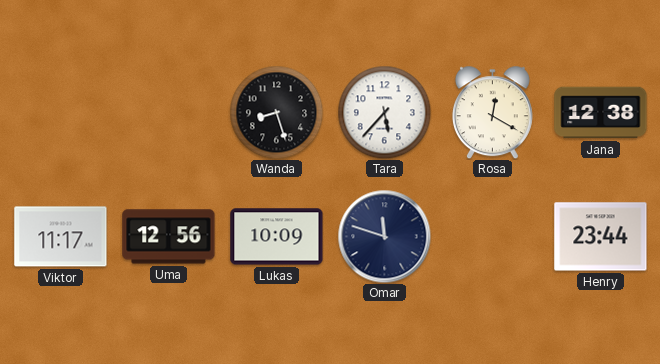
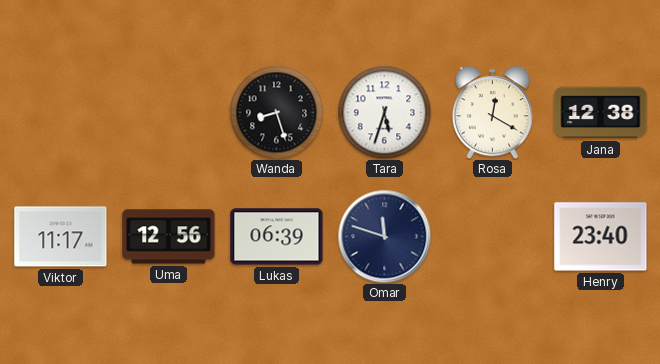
Tara: 5:37 -> 5:33 (384, 112)
Lukas: 10:09 -> 06:39 (277, 237)
Henry: 23:44 -> 23:40 (601, 237)
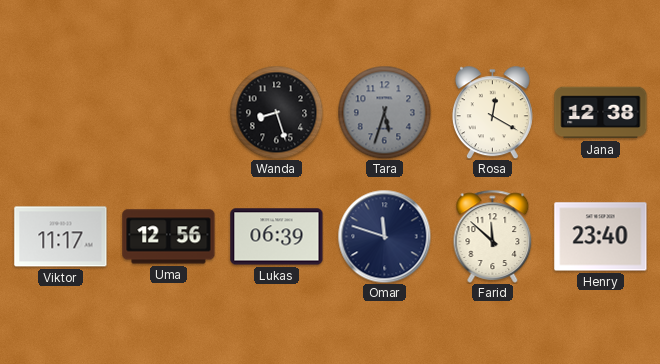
Tara dial: white -> grey (384, 112)
Farid: none -> 11:52 (493, 236)
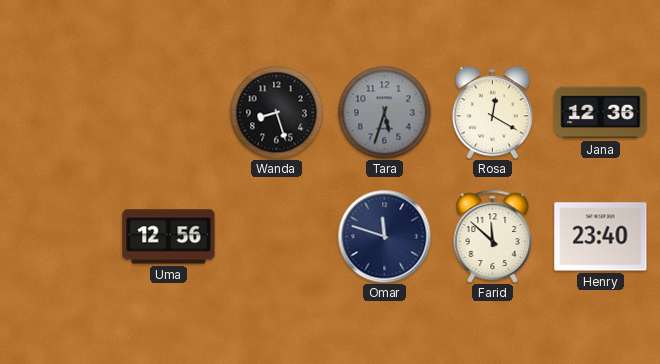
Jana: 12:38 -> 12:36 (601, 113)
Viktor: 11:17 -> none (61, 237)
Lukas: 06:39 -> none (277, 237)
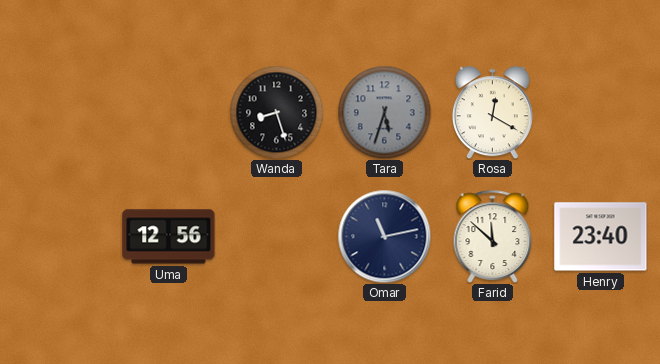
Jana: 12:36 -> none (601, 113)
Omar: 11:48 -> 11:13 (384, 236)
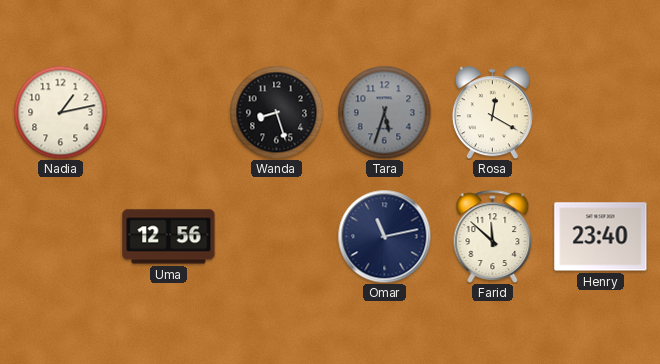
Nadia: none -> 1:13 (60, 112)
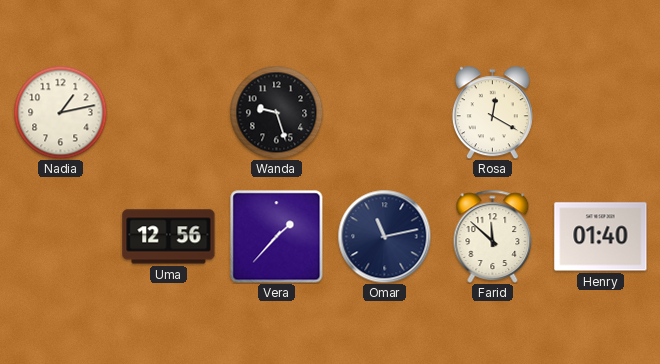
Wanda: 8:27 -> 9:27 (276, 112)
Tara: 5:33 -> none (384, 112)
Vera: none -> 1:37 (276, 236)
Henry: 23:40 -> 01:40 (601, 237)
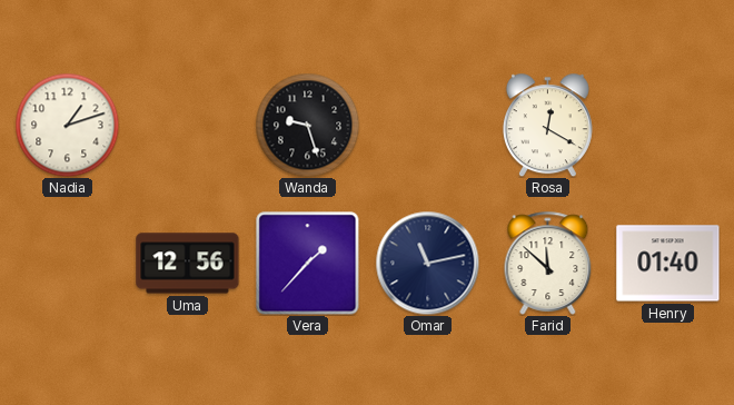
Nadia: 1:13 -> 1:12 (67, 125)
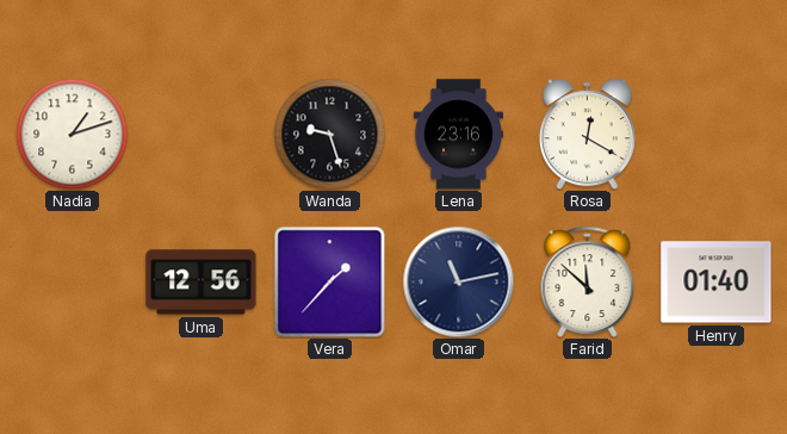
Lena: none -> 23:16 (458, 135)
